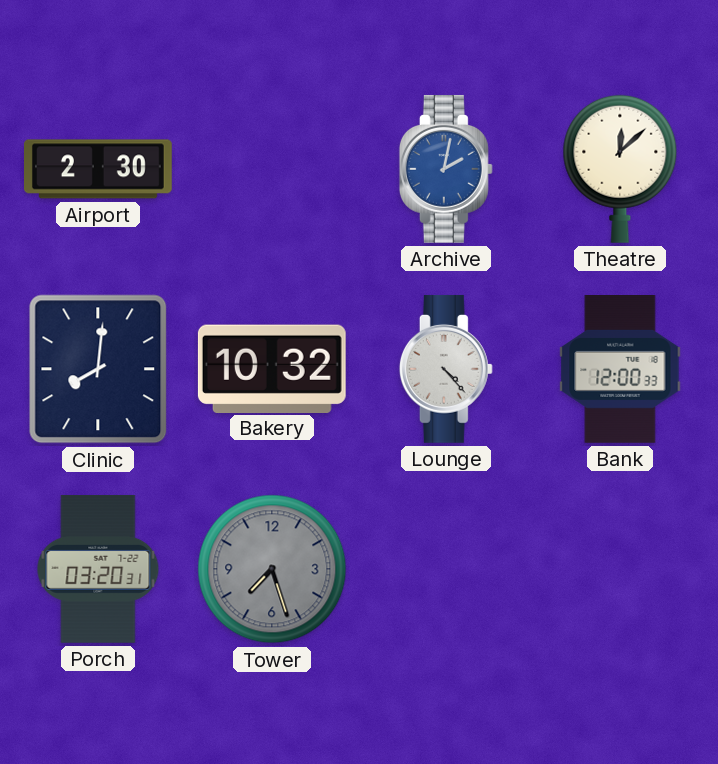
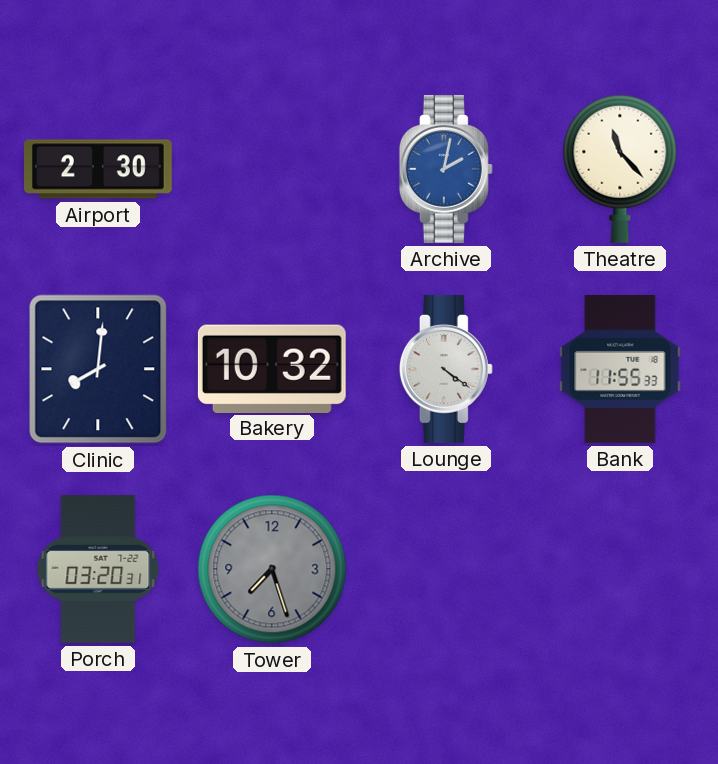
Theatre: 12:08 -> 11:23 (620, 169)
Lounge: 4:23 -> 4:21 (446, 369)
Bank: 12:00 -> 11:55 (620, 370)
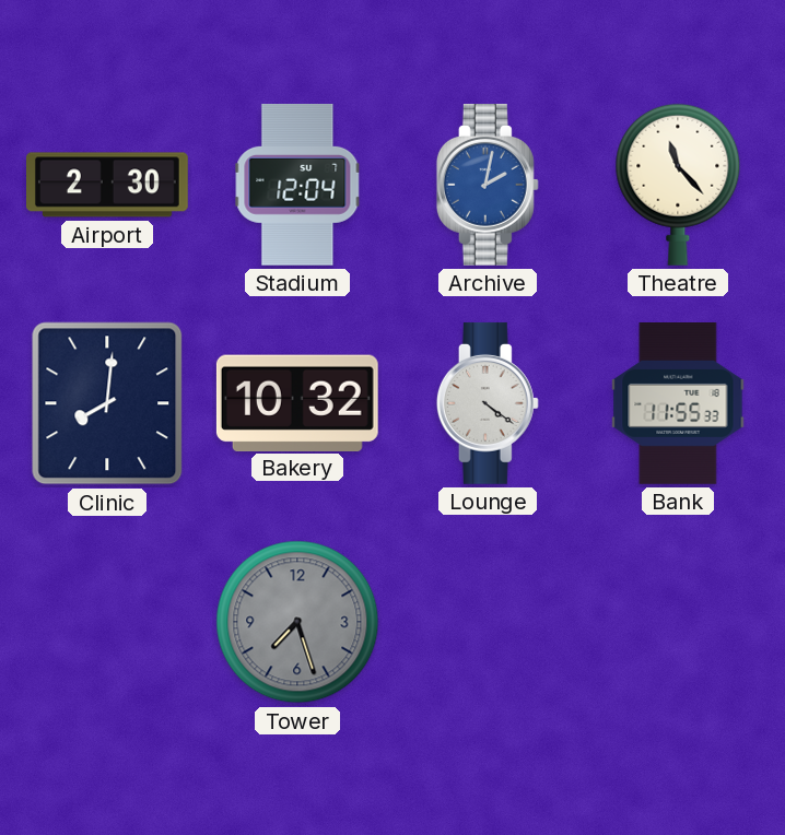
Stadium: none -> 12:04 (297, 185)
Porch: 03:20 -> none (98, 570)
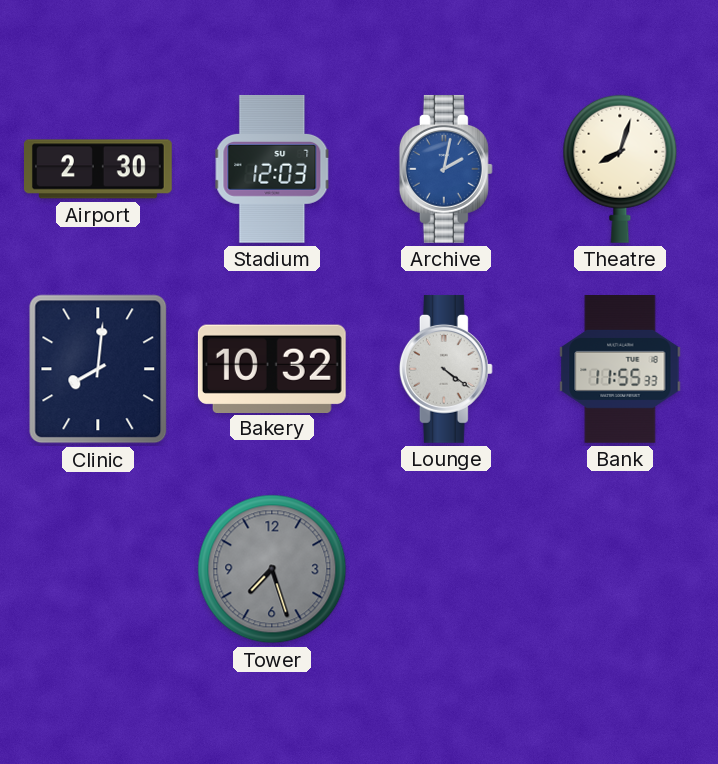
Stadium: 12:04 -> 12:03 (272, 169)
Theatre: 11:23 -> 8:03 (620, 169)
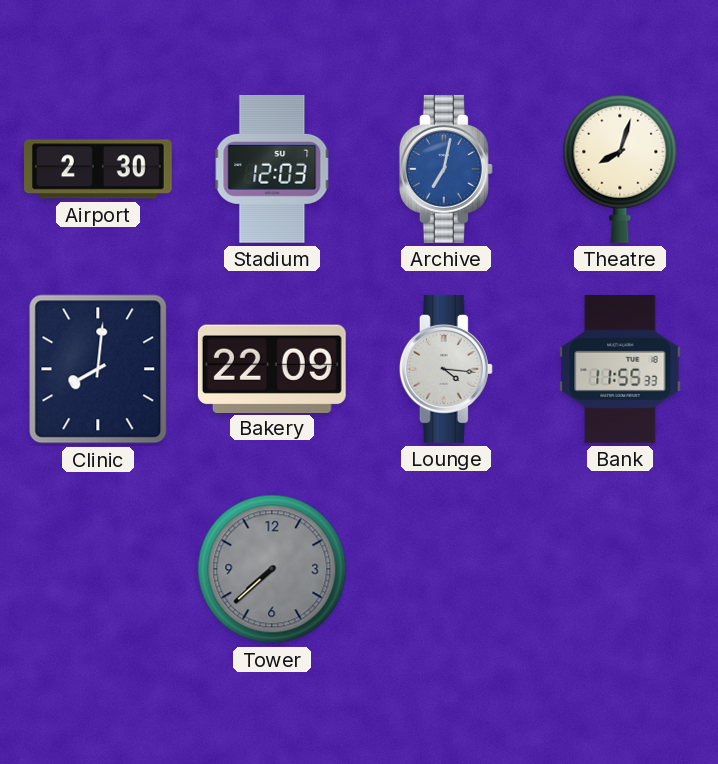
Archive: 2:02 -> 7:02 (446, 169)
Bakery: 10:32 -> 22:09 (272, 368)
Lounge: 4:21 -> 4:16 (446, 369)
Tower: 7:27 -> 7:38 (272, 569)
